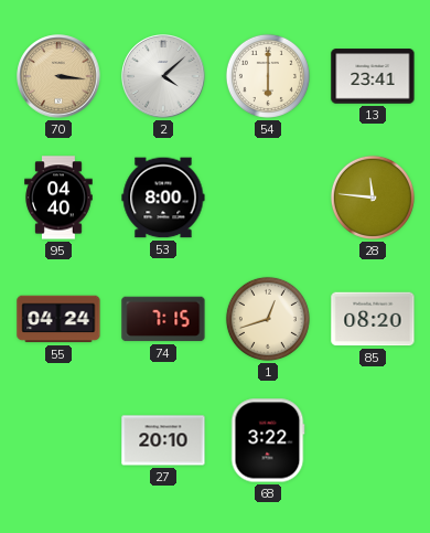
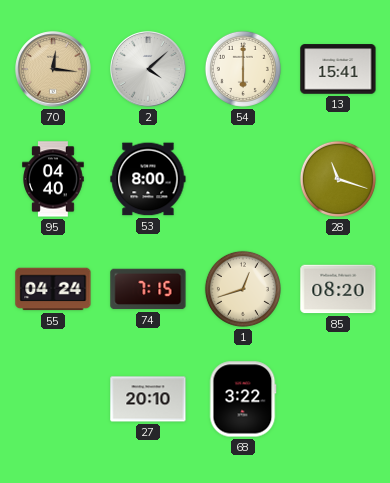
70: 3:16 -> 12:16 (53, 69)
13: 23:41 -> 15:41 (338, 69)
28: 11:46 -> 11:18 (338, 179)
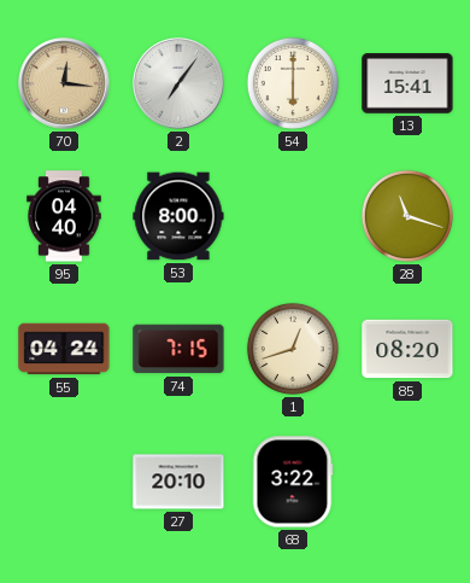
2: 4:08 -> 7:06 (178, 83)
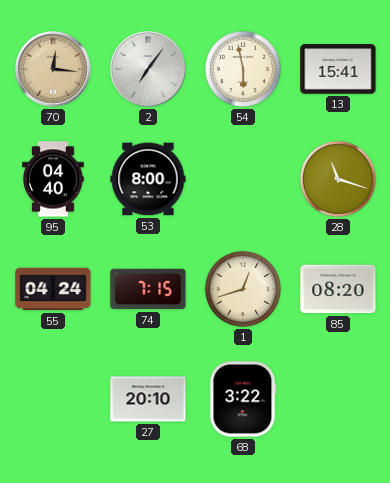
54: 6:00 -> 5:58 (243, 69)
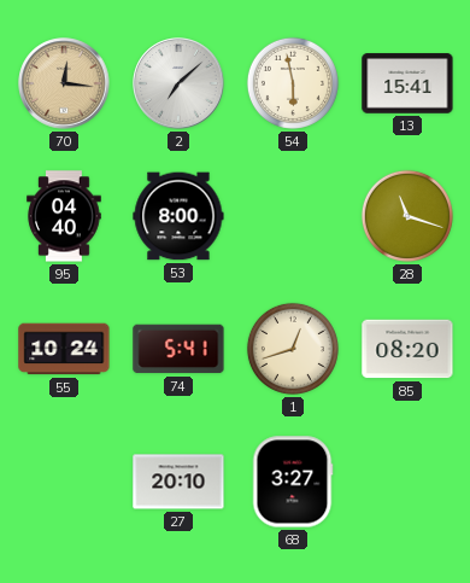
2: 7:06 -> 7:08 (178, 83)
55: 04:24 -> 10:24 (64, 349)
74: 7:15 -> 5:41 (178, 349)
68: 3:22 -> 3:27 (293, 482)
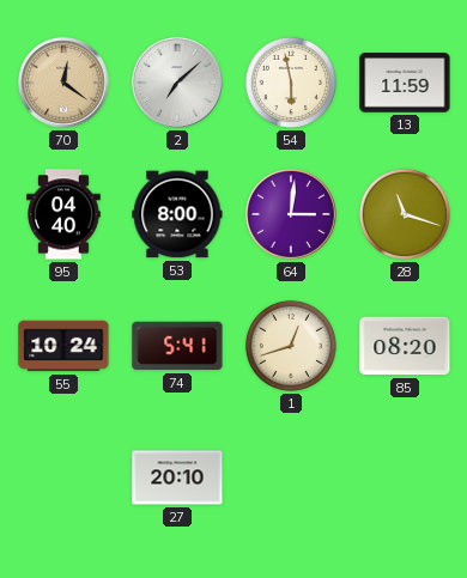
70: 12:16 -> 12:21 (63, 83)
13: 15:41 -> 11:59 (405, 83)
64: none -> 3:01 (291, 214)
68: 3:27 -> none (293, 482)
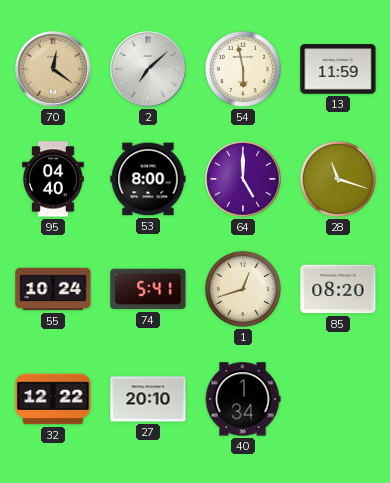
64: 3:01 -> 5:00 (243, 179)
32: none -> 12:22 (53, 399)
40: none -> 1:34 (243, 399)
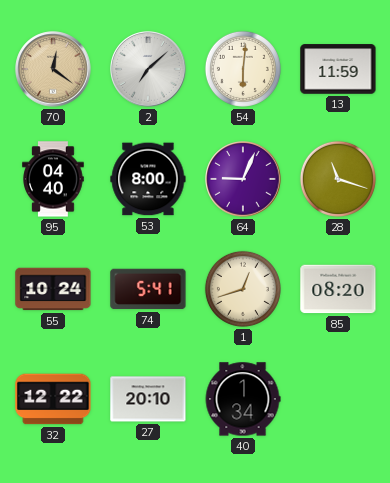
54: 5:58 -> 6:01 (243, 69)
64: 5:00 -> 9:04 (243, 179)
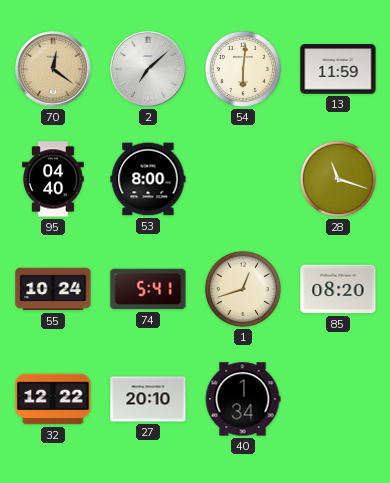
64: 9:04 -> none (243, 179)
